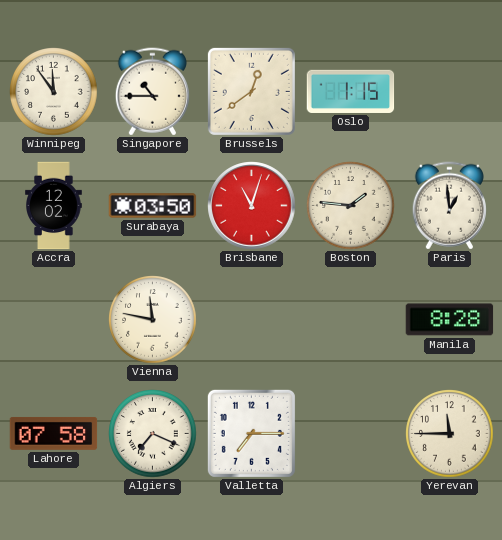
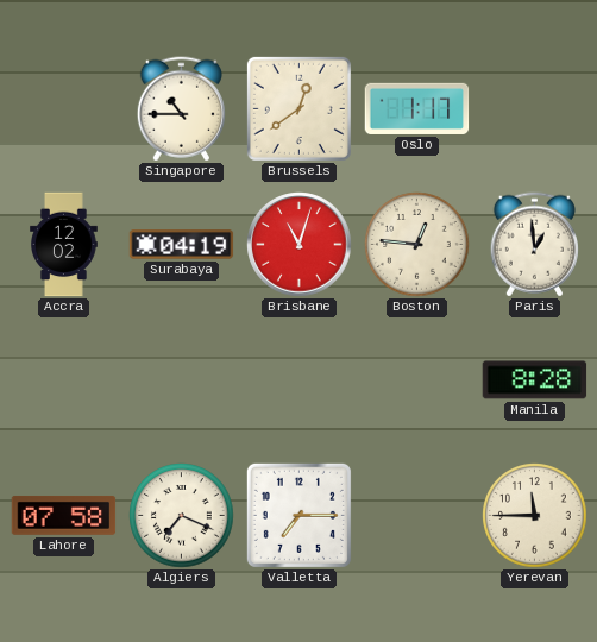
Winnipeg: 11:54 -> none (54, 92)
Oslo: 1:15 -> 1:17 (417, 108)
Surabaya: 03:50 -> 04:19 (182, 245)
Boston: 1:46 -> 12:46 (417, 245)
Vienna: 11:47 -> none (153, 320)
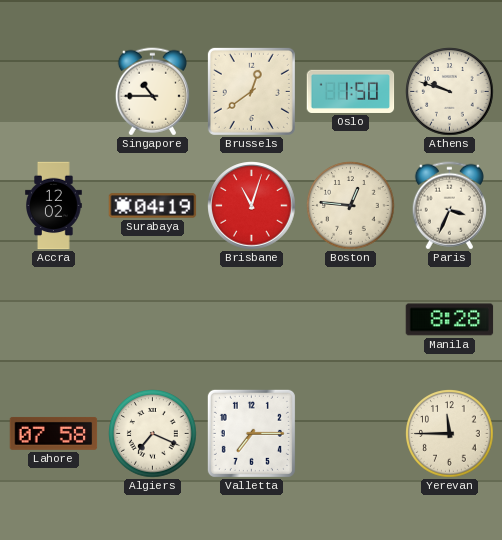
Oslo: 1:17 -> 1:50 (351, 91)
Athens: none -> 9:48 (450, 92)
Paris: 12:59 -> 3:34 (449, 206)
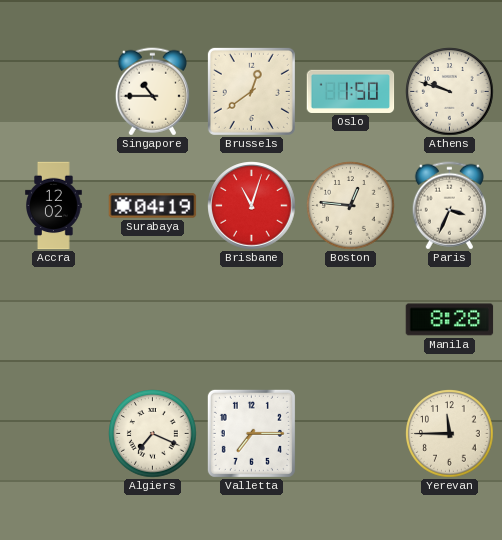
Lahore: 07:58 -> none (54, 434)
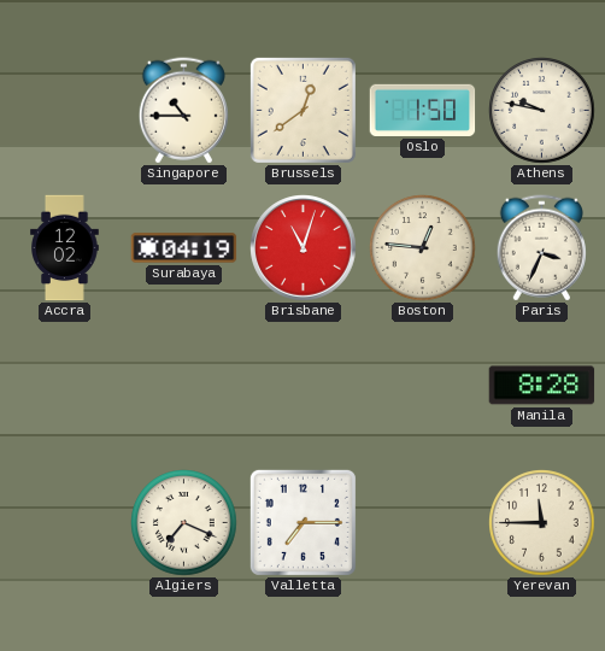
Athens: 9:48 -> 9:47 (542, 111)
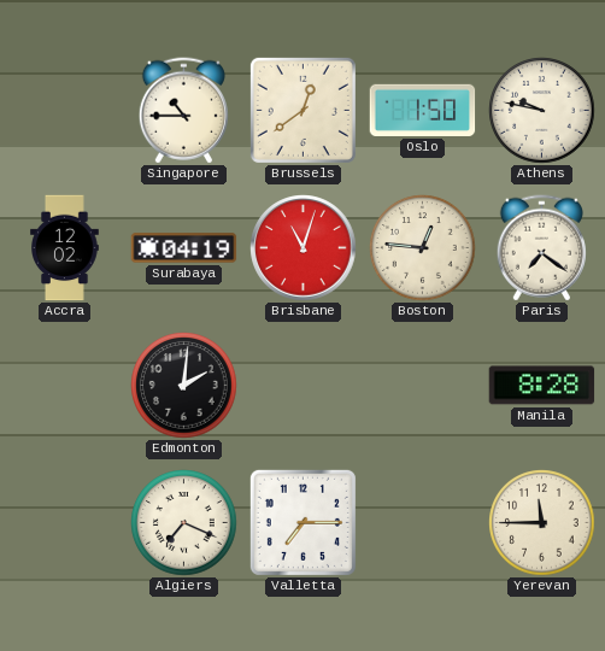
Paris: 3:34 -> 7:21 (541, 248)
Edmonton: none -> 2:01 (184, 386)
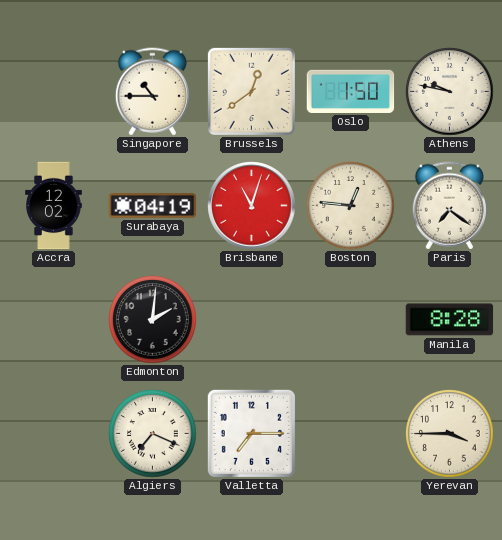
Yerevan: 11:45 -> 3:45 (450, 434)
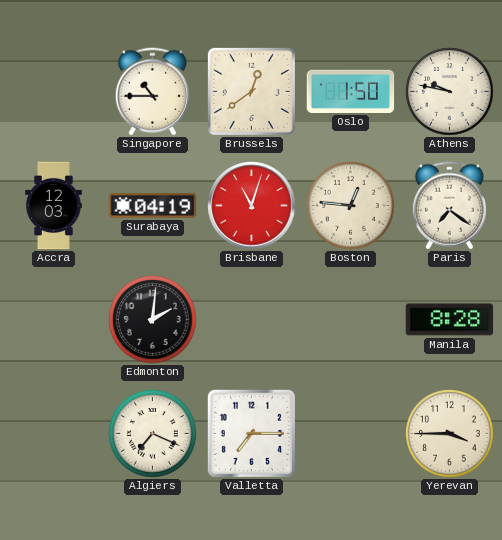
Accra: 12:02 -> 12:03 (54, 206)
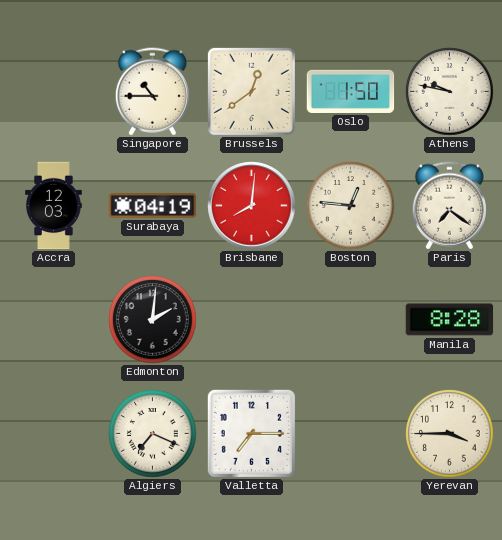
Brisbane: 11:03 -> 8:01 (252, 206)
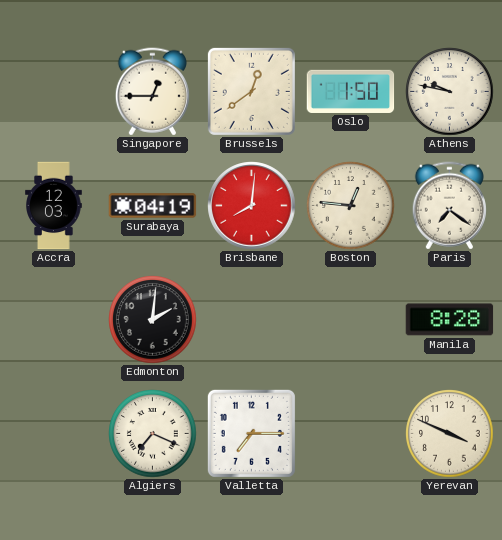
Singapore: 10:45 -> 12:45 (152, 92)
Yerevan: 3:45 -> 3:49 (450, 434)
